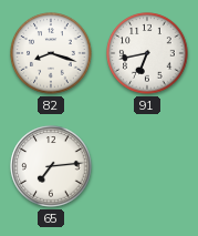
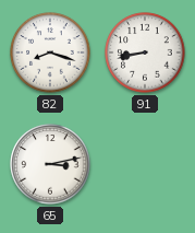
91: 6:43 -> 8:43 (145, 53)
65: 7:14 -> 3:13 (50, 164)
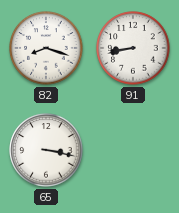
65: 3:13 -> 3:17 (46, 150)
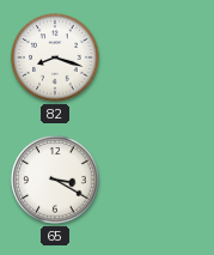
91: 8:43 -> none (133, 48)
65: 3:17 -> 3:20 (55, 180)
